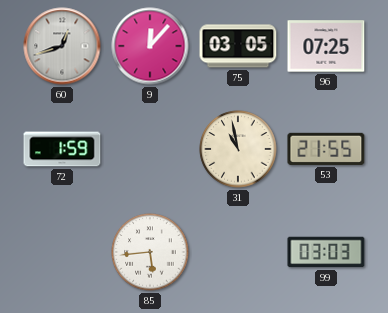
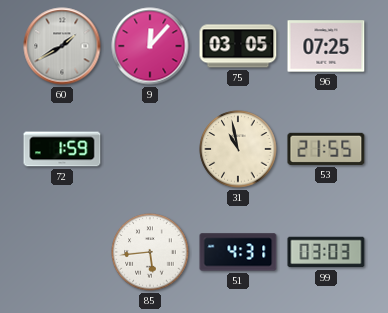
60: 12:42 -> 1:40 (62, 46)
51: none -> 4:31 (238, 252)
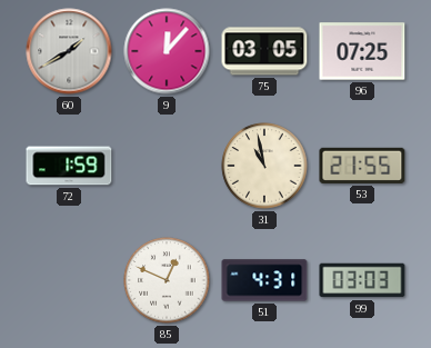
85: 5:44 -> 12:49 (167, 280)
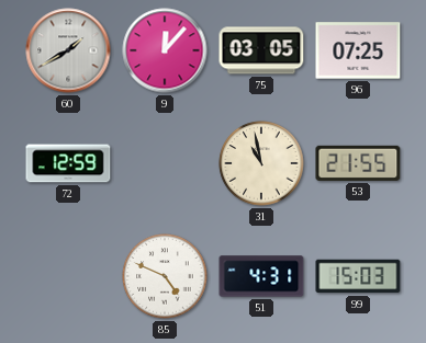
72: 1:59 -> 12:59 (68, 163)
85: 12:49 -> 4:49 (165, 276)
99: 03:03 -> 15:03 (358, 276)
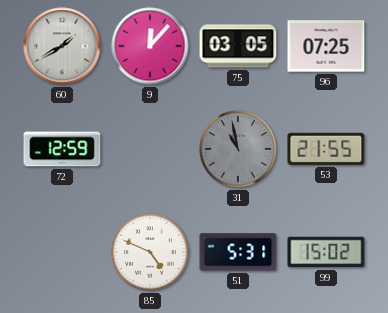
31 dial: cream -> grey (238, 149)
51: 4:31 -> 5:31 (238, 252)
99: 15:03 -> 15:02 (326, 252)
